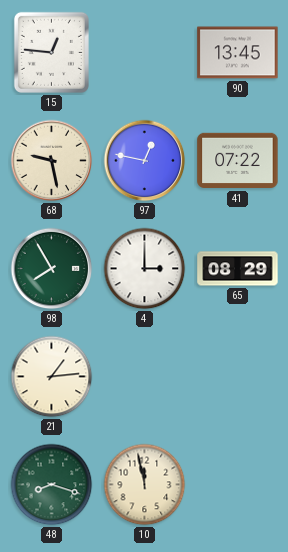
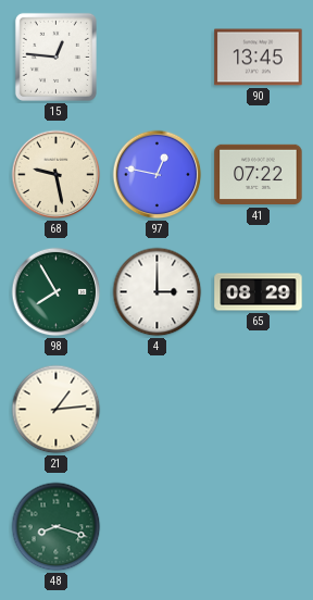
10: 11:58 -> none (145, 485)
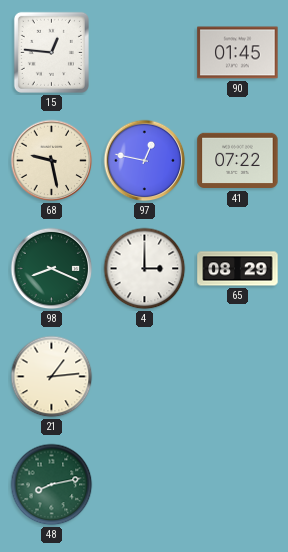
90: 13:45 -> 01:45 (238, 53)
98: 7:55 -> 8:19 (52, 269)
48: 8:18 -> 8:13 (52, 485)
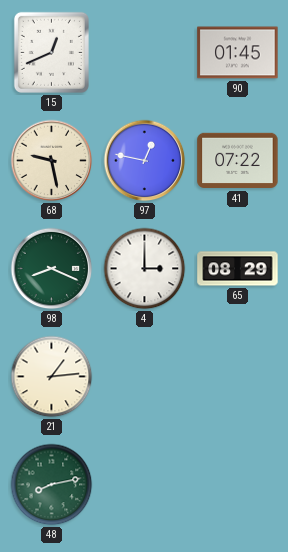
15: 12:46 -> 12:41 (51, 52)
